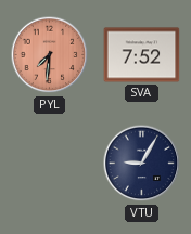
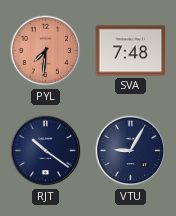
SVA: 7:52 -> 7:48 (131, 51)
RJT: none -> 10:21 (46, 151)
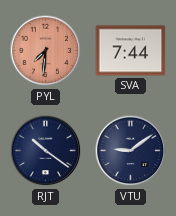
SVA: 7:48 -> 7:44 (131, 51)
VTU: 9:05 -> 9:09 (131, 151)
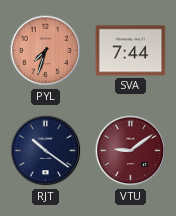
PYL: 7:31 -> 7:33 (46, 51)
VTU dial: navy -> burgundy (131, 151)
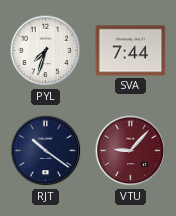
PYL dial: salmon -> white (46, 51)
VTU: 9:09 -> 9:07 (131, 151)
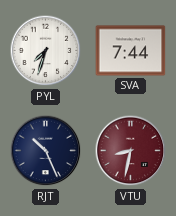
RJT: 10:21 -> 10:26 (46, 151)
VTU: 9:07 -> 8:32 (131, 151)
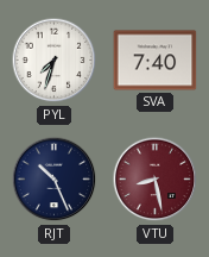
SVA: 7:44 -> 7:40 (156, 61)
VTU: 8:32 -> 8:28 (156, 180)
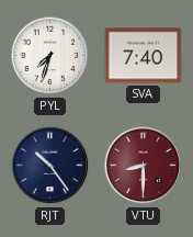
RJT: 10:26 -> 10:24 (50, 166)
VTU: 8:28 -> 8:30 (144, 166)
